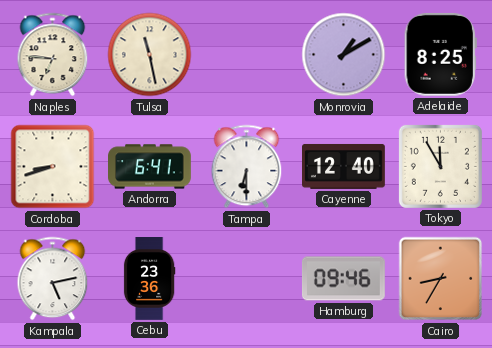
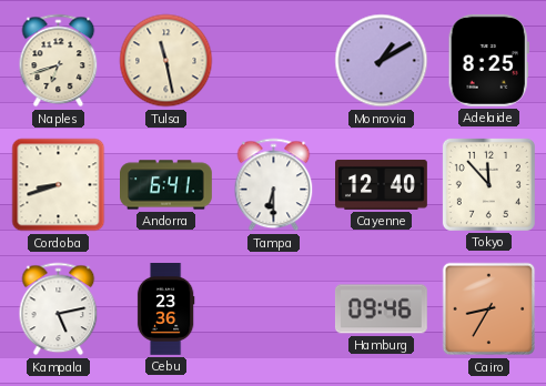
Naples: 6:46 -> 6:42 (59, 61)
Tokyo: 11:55 -> 11:53 (488, 184)
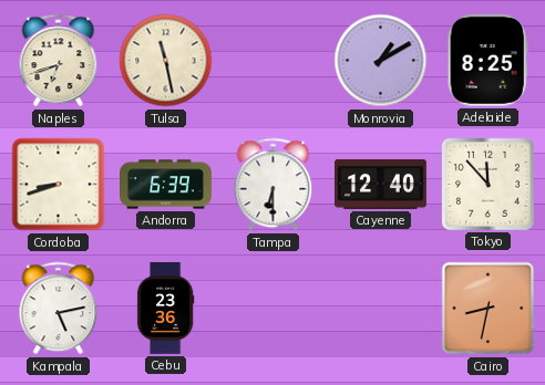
Andorra: 6:41 -> 6:39 (166, 185)
Hamburg: 09:46 -> none (381, 309)
Cairo: 8:35 -> 8:32 (489, 309)
